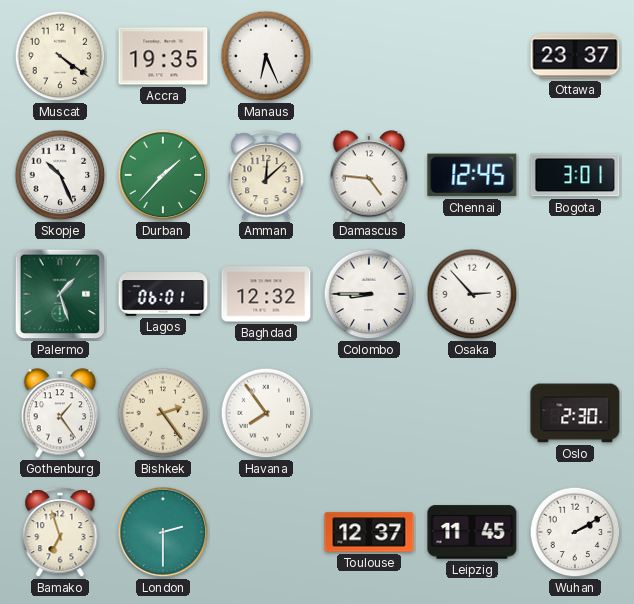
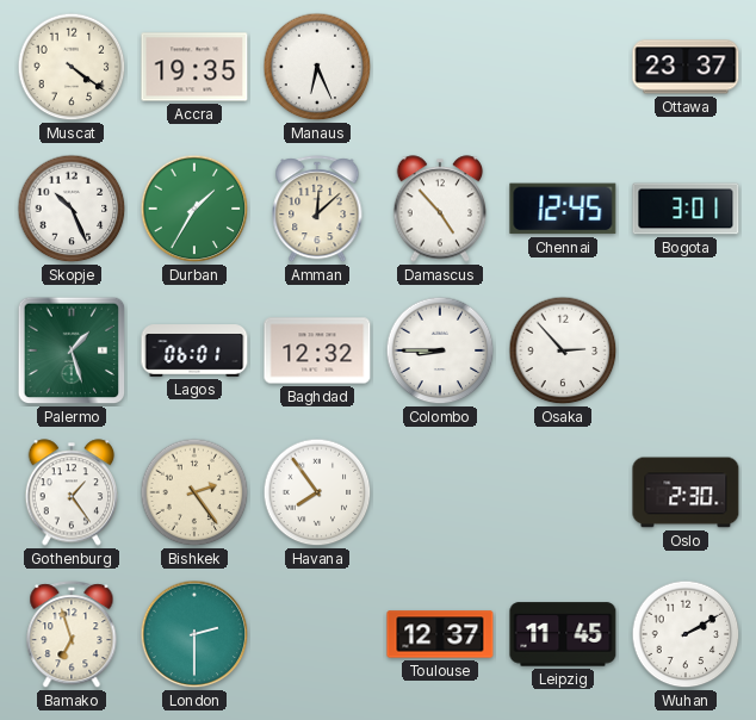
Durban: 1:37 -> 1:35 (194, 209)
Damascus: 4:46 -> 4:53 (440, 209)
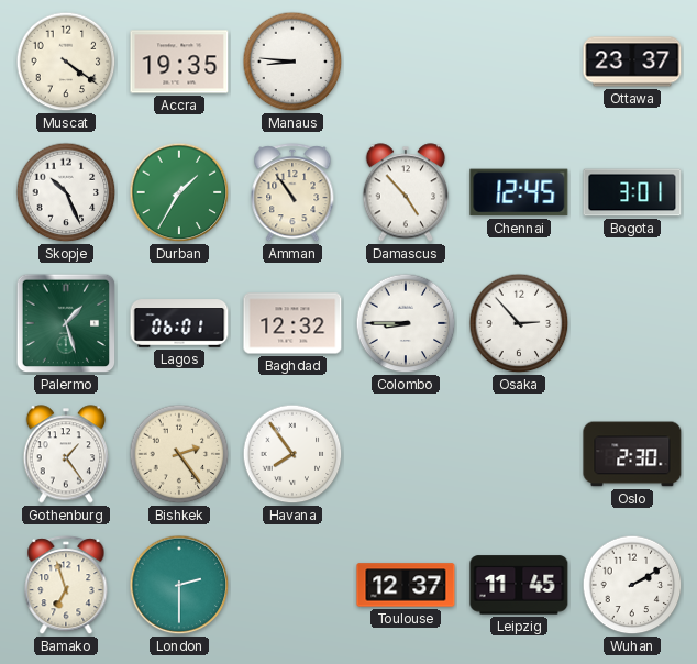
Manaus: 6:26 -> 8:46 (292, 62)
Amman: 12:08 -> 10:54 (292, 193)
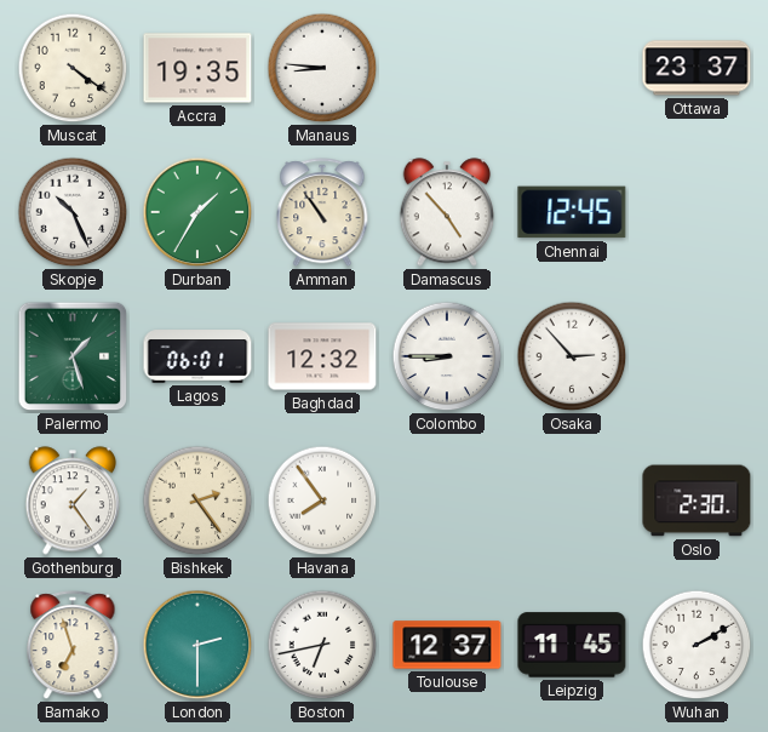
Bogota: 3:01 -> none (632, 192)
Boston: none -> 6:43 (322, 645)
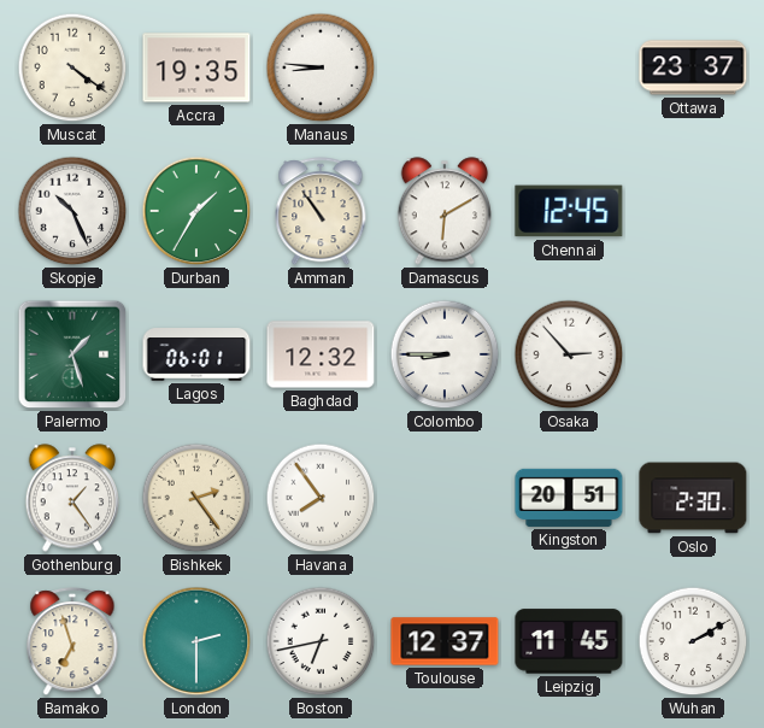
Damascus: 4:53 -> 6:10 (445, 211)
Kingston: none -> 20:51 (569, 498)
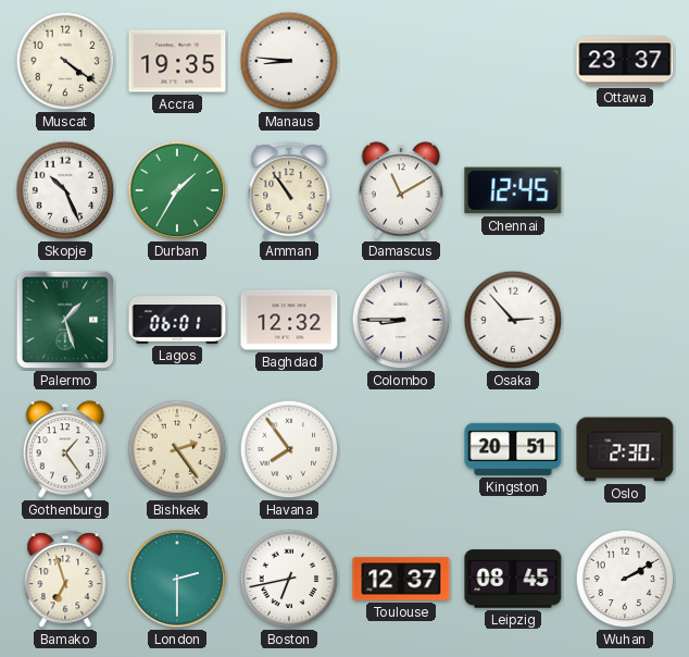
Damascus: 6:10 -> 11:10 (401, 190)
Leipzig: 11:45 -> 08:45 (513, 579)
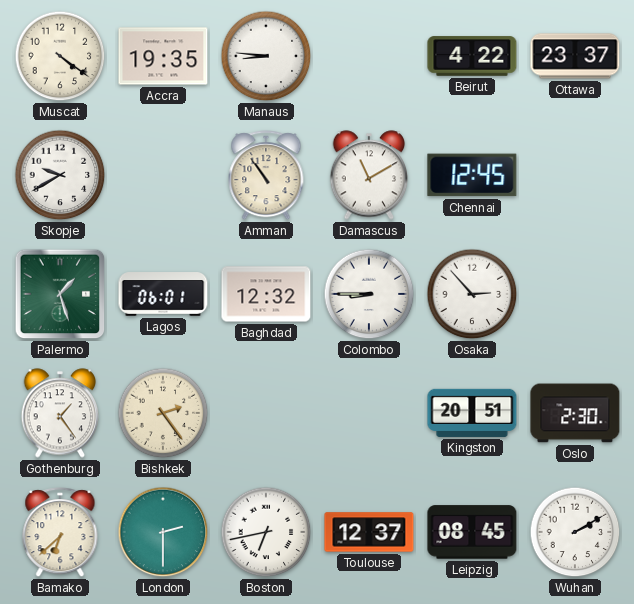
Beirut: none -> 4:22 (472, 56)
Skopje: 10:26 -> 9:40 (60, 175)
Durban: 1:35 -> none (177, 190)
Havana: 7:54 -> none (289, 449)
Bamako: 6:57 -> 6:38 (60, 533)
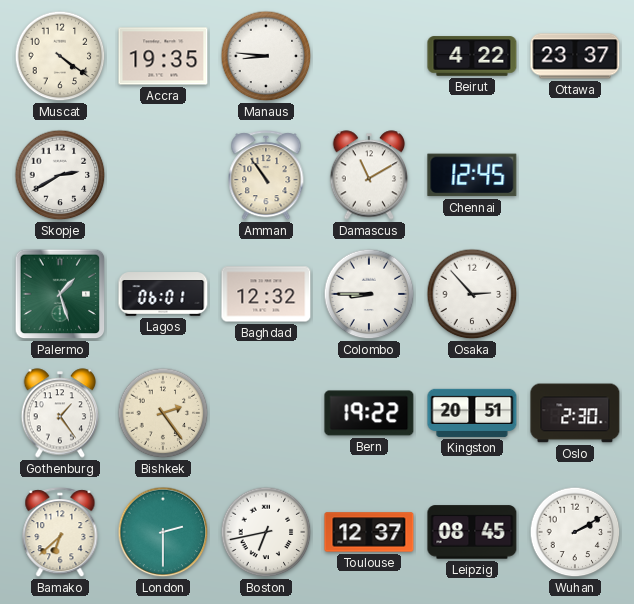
Skopje: 9:40 -> 2:40 (60, 175)
Bern: none -> 19:22 (369, 413)
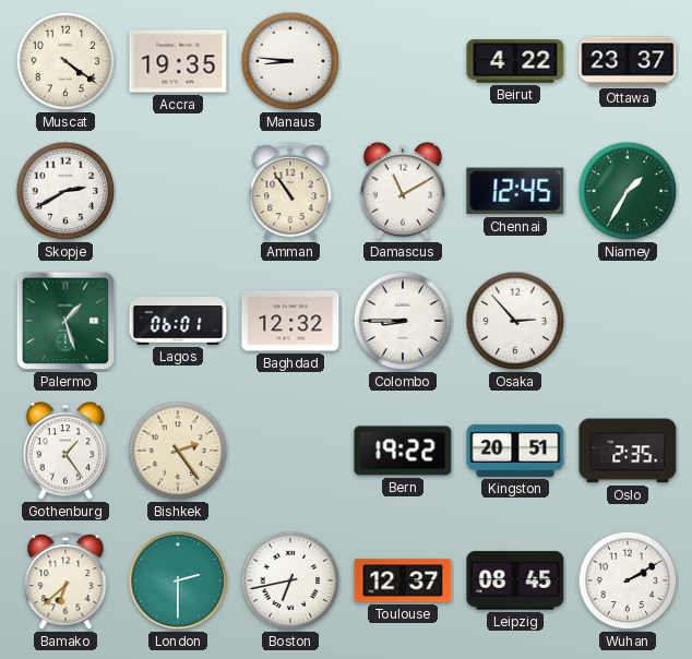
Niamey: none -> 1:35 (628, 191)
Oslo: 2:30 -> 2:35 (628, 451)
